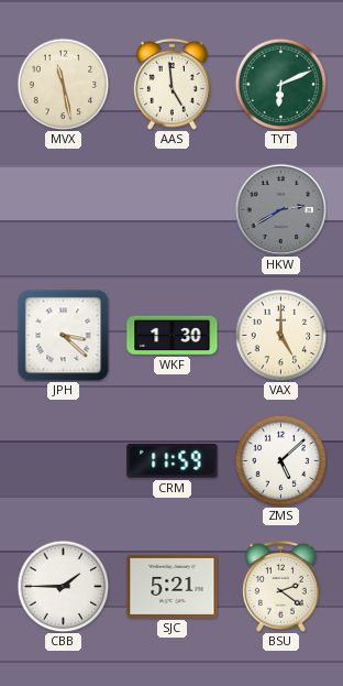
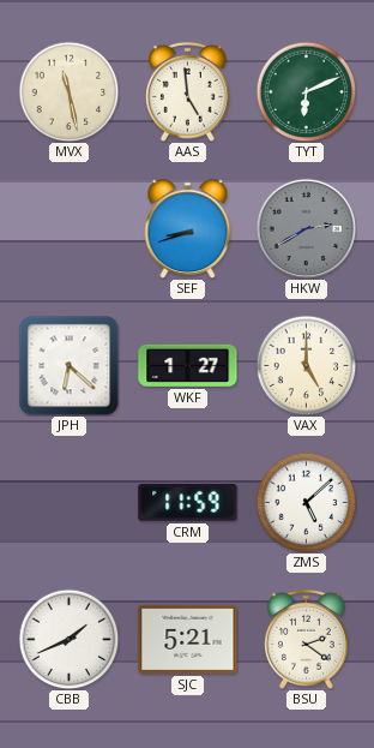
SEF: none -> 8:42 (188, 228)
JPH: 3:22 -> 6:22 (68, 365)
WKF: 1:30 -> 1:27 (188, 365)
CBB: 1:45 -> 1:41 (68, 639)
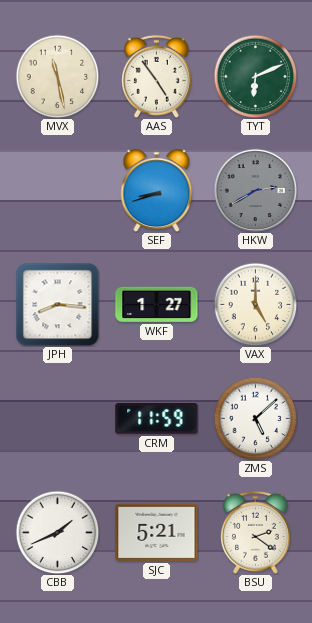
AAS: 4:59 -> 4:54 (156, 76)
JPH: 6:22 -> 8:16 (57, 304)
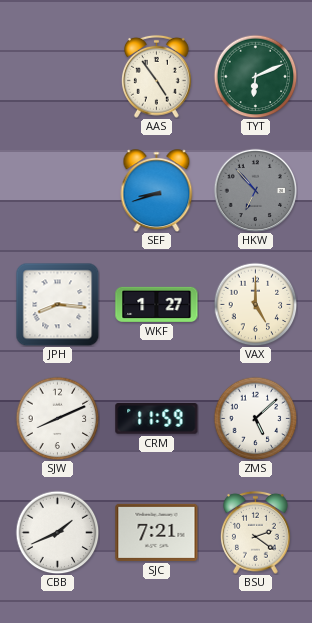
MVX: 11:28 -> none (57, 76)
HKW: 2:40 -> 6:53 (255, 190)
SJW: none -> 8:11 (57, 418)
SJC: 5:21 -> 7:21 (157, 532)
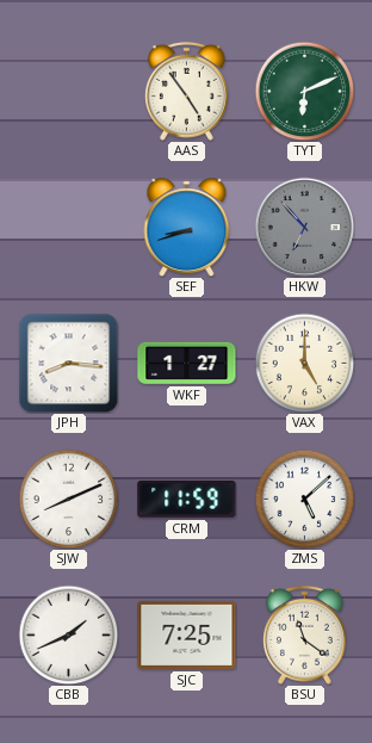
SJC: 7:21 -> 7:25 (187, 634)
BSU: 2:21 -> 11:21 (304, 634)
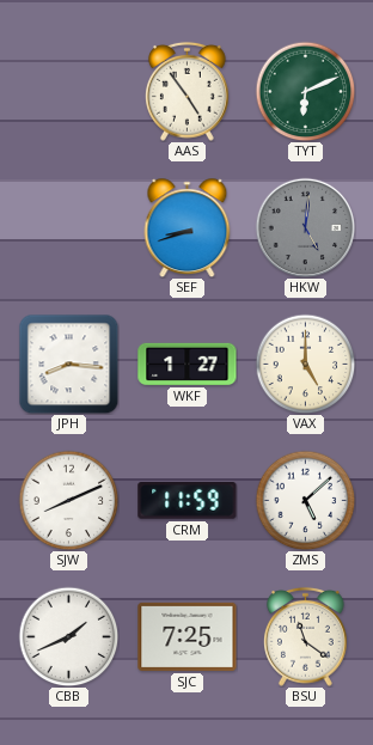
HKW: 6:53 -> 5:01 (305, 227)
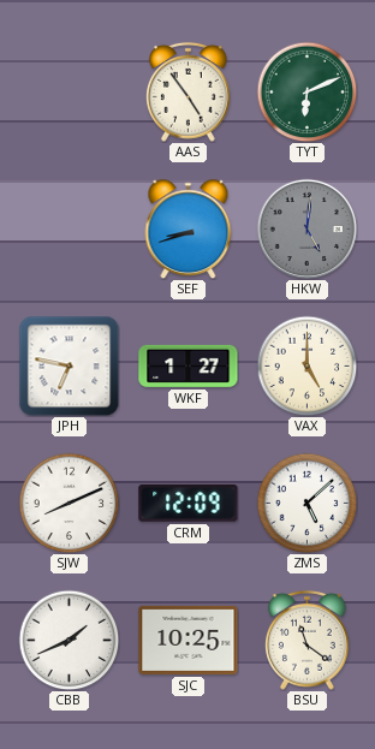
JPH: 8:16 -> 6:47 (69, 365)
CRM: 11:59 -> 12:09 (189, 504)
SJC: 7:25 -> 10:25 (189, 640)
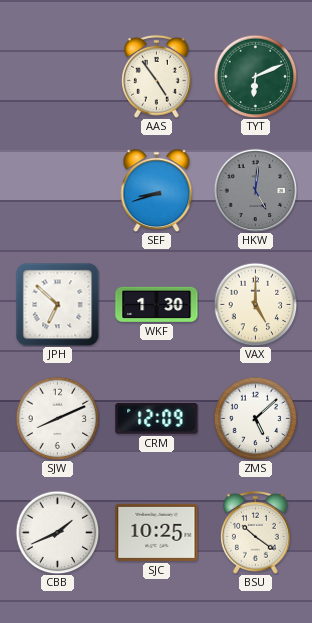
JPH: 6:47 -> 6:52 (57, 304)
WKF: 1:27 -> 1:30 (157, 304)
BSU: 11:21 -> 10:21 (255, 532)
